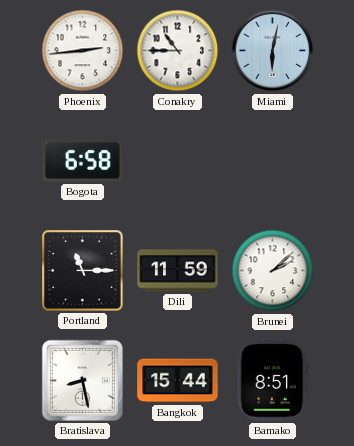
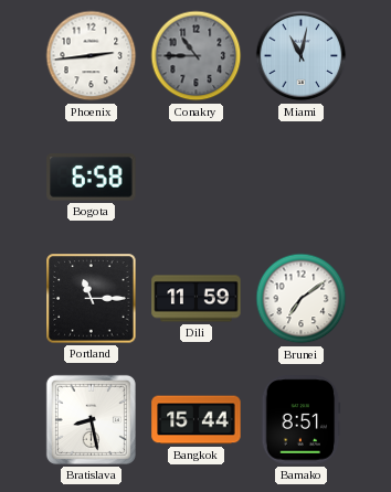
Conakry dial: white -> grey (197, 56)
Miami: 6:02 -> 11:02 (302, 56)
Brunei: 2:08 -> 7:09 (302, 299)
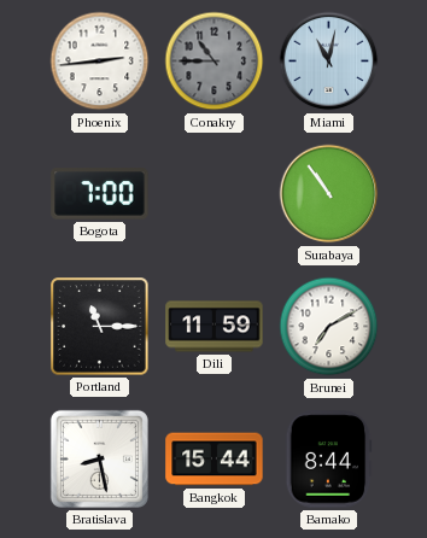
Bogota: 6:58 -> 7:00 (100, 194)
Surabaya: none -> 10:54 (329, 194)
Brunei: 7:09 -> 7:10 (329, 327)
Bamako: 8:51 -> 8:44 (329, 460)
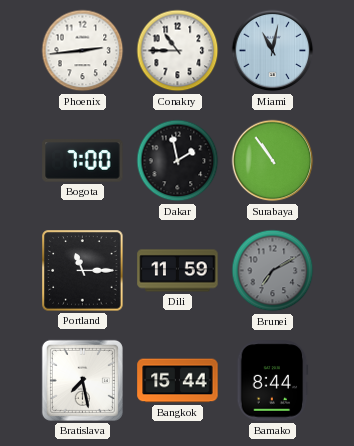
Conakry dial: grey -> white (178, 51)
Dakar: none -> 1:58 (178, 161)
Brunei dial: white -> grey (273, 271)
Bratislava: 8:28 -> 7:28 (82, 380)
